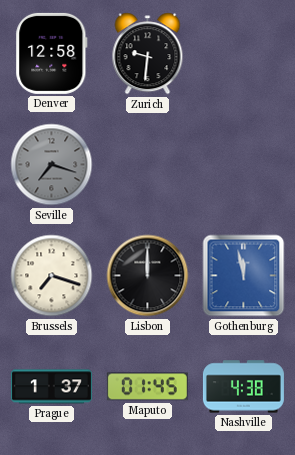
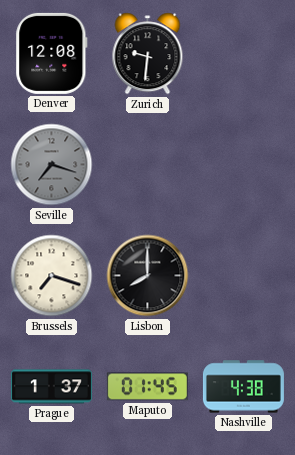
Denver: 12:58 -> 12:08 (52, 53)
Lisbon: 12:00 -> 8:00 (148, 276)
Gothenburg: 11:58 -> none (244, 276)
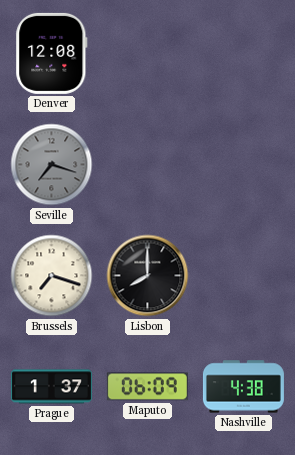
Zurich: 9:31 -> none (148, 54)
Maputo: 01:45 -> 06:09 (147, 387)
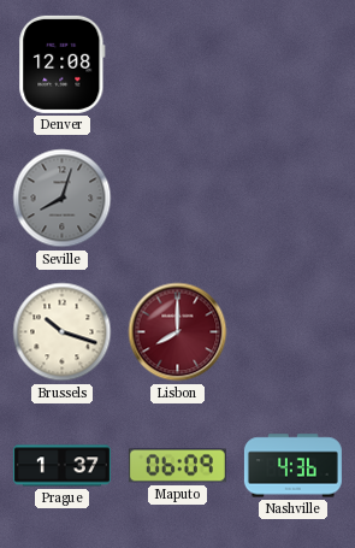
Seville: 7:18 -> 8:03 (63, 199)
Brussels: 7:18 -> 10:18 (63, 332)
Lisbon dial: black -> burgundy (178, 332)
Nashville: 4:38 -> 4:36 (292, 466)
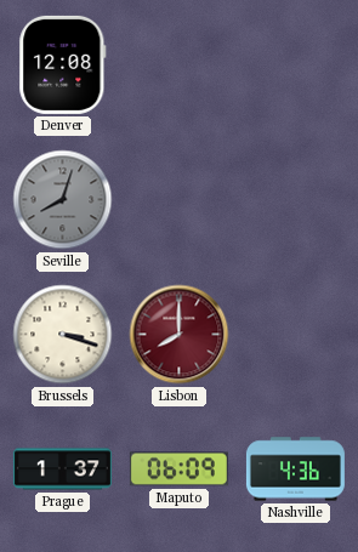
Brussels: 10:18 -> 3:18 (63, 335)
